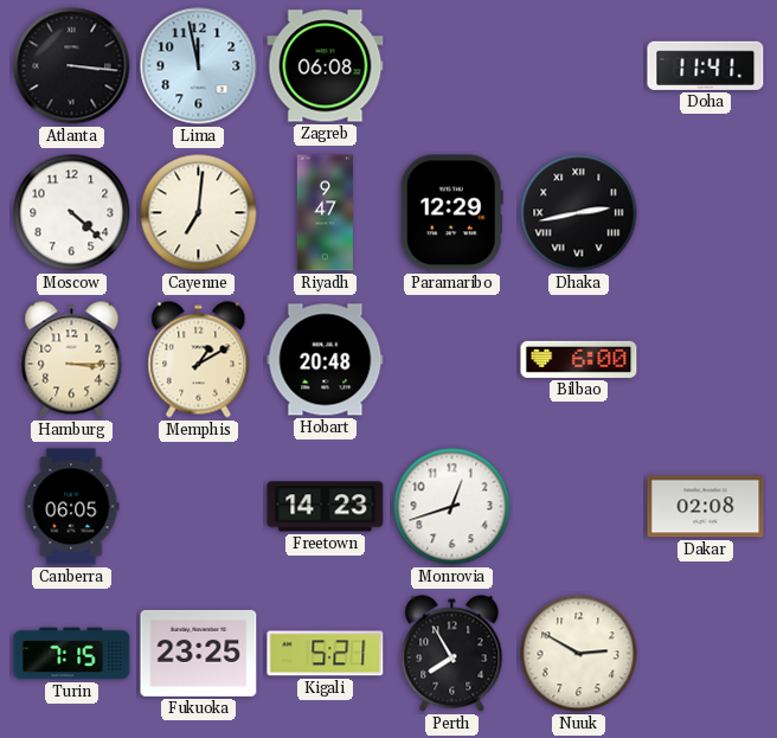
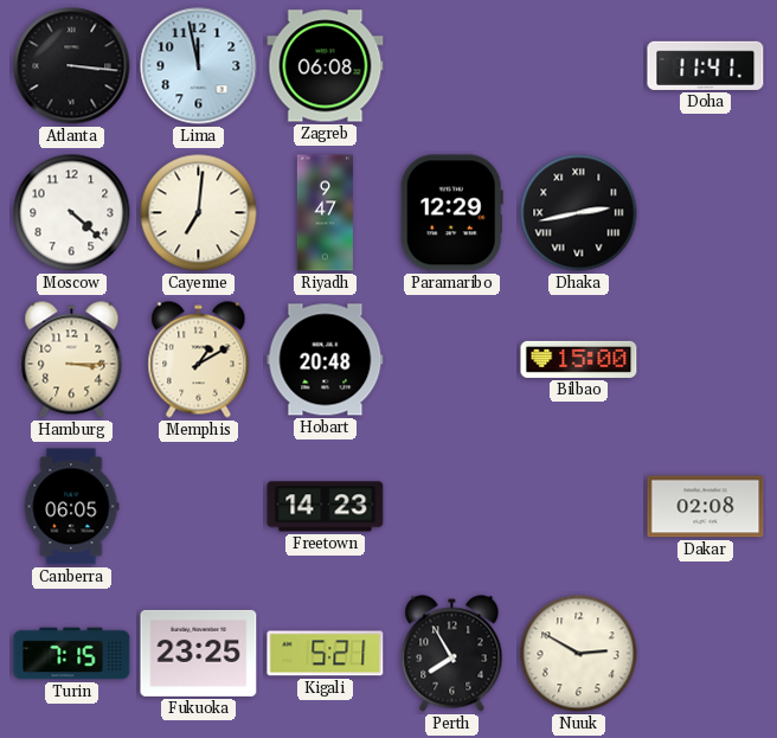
Bilbao: 6:00 -> 15:00 (579, 359)
Monrovia: 12:42 -> none (452, 507)
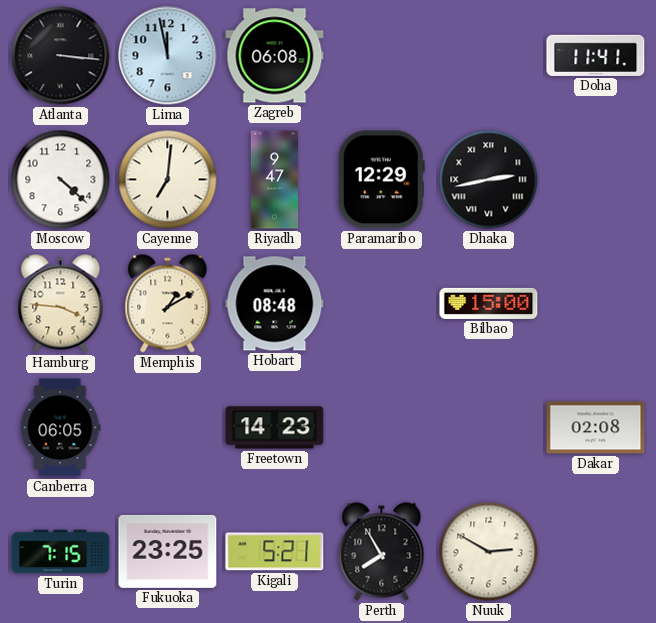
Hamburg: 3:15 -> 3:46 (61, 304)
Hobart: 20:48 -> 08:48 (275, 304)
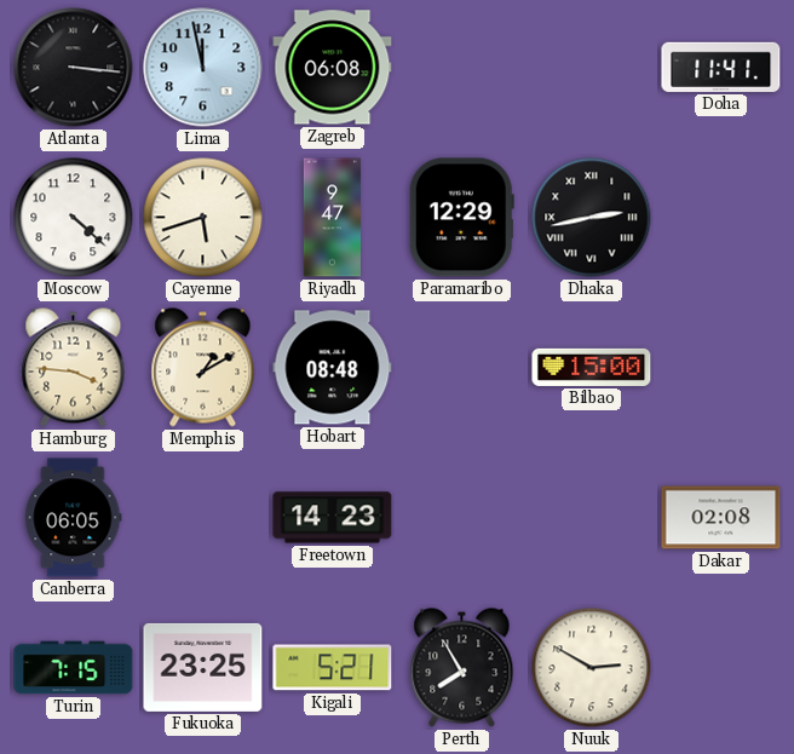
Cayenne: 7:01 -> 5:42 (203, 218)
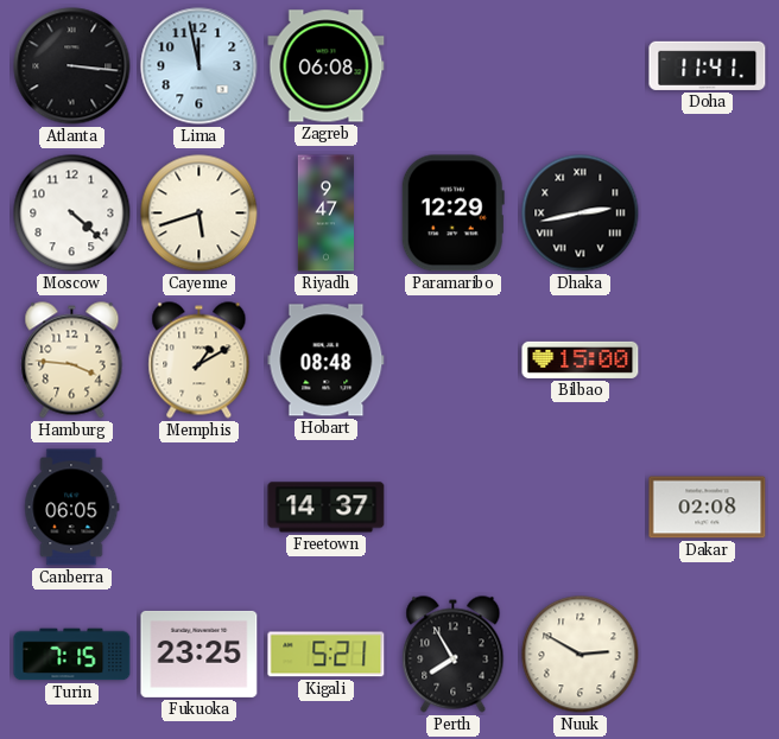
Freetown: 14:23 -> 14:37 (327, 508)
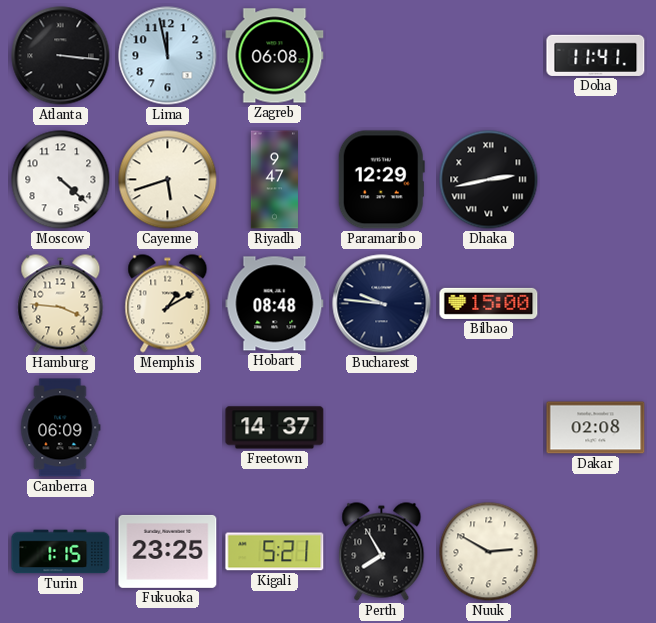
Bucharest: none -> 9:46 (382, 304)
Canberra: 06:05 -> 06:09 (61, 428)
Turin: 7:15 -> 1:15 (61, 552)
